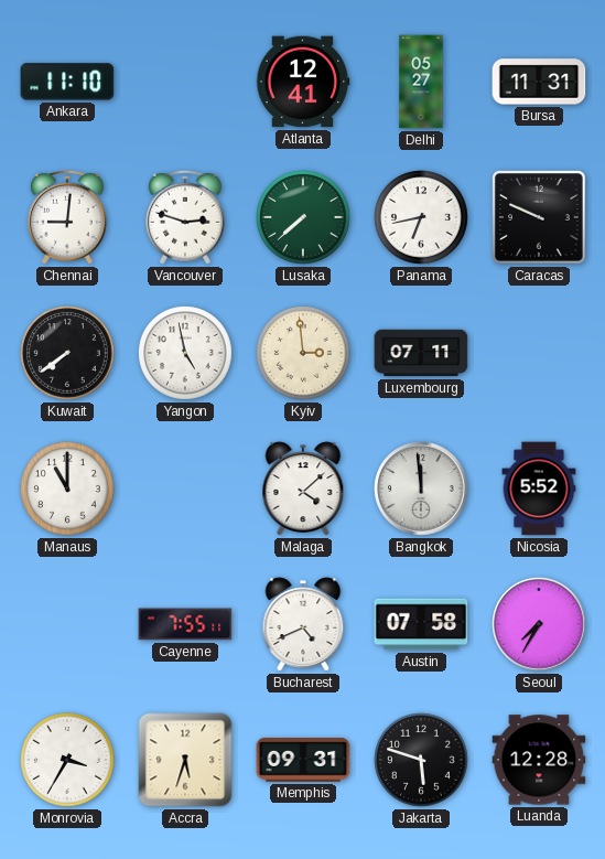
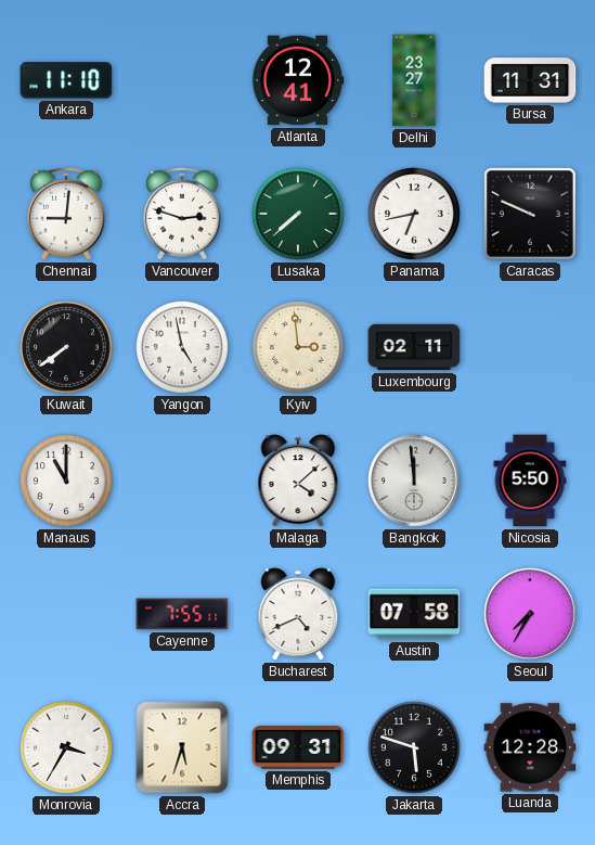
Delhi: 05:27 -> 23:27 (414, 80)
Luxembourg: 07:11 -> 02:11 (414, 347)
Nicosia: 5:52 -> 5:50 (530, 481)
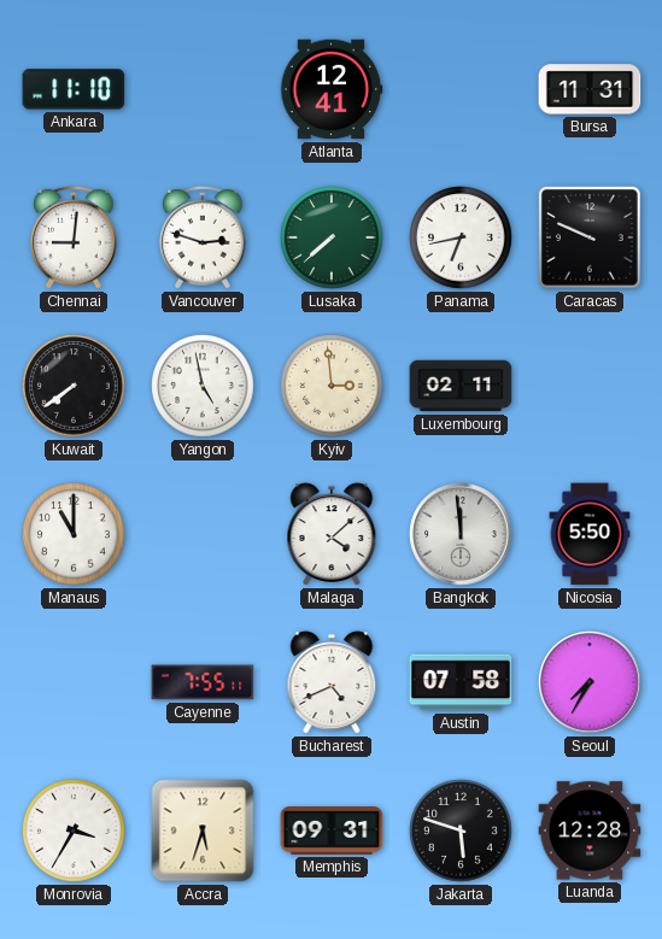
Delhi: 23:27 -> none (414, 80)
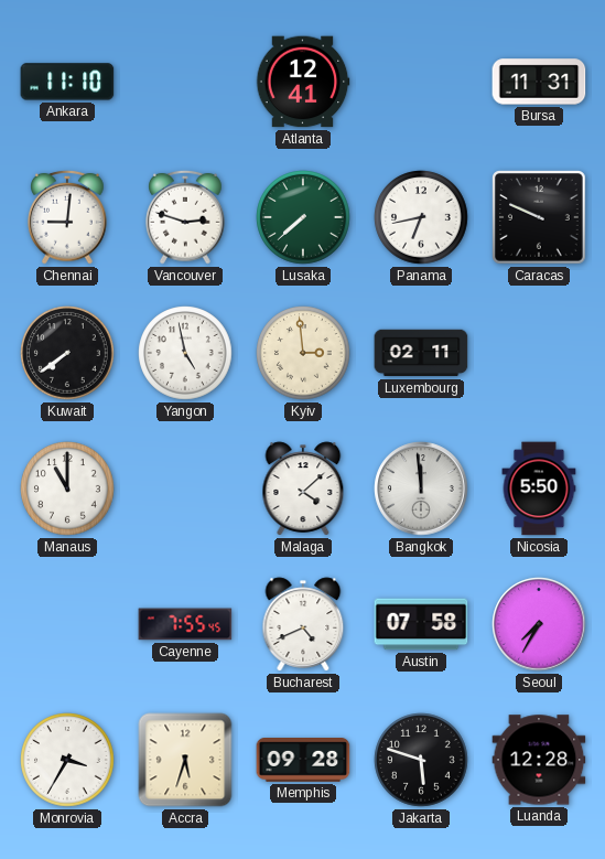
Cayenne: 7:55:11 -> 7:55:45 (185, 624)
Memphis: 09:31 -> 09:28 (303, 761)
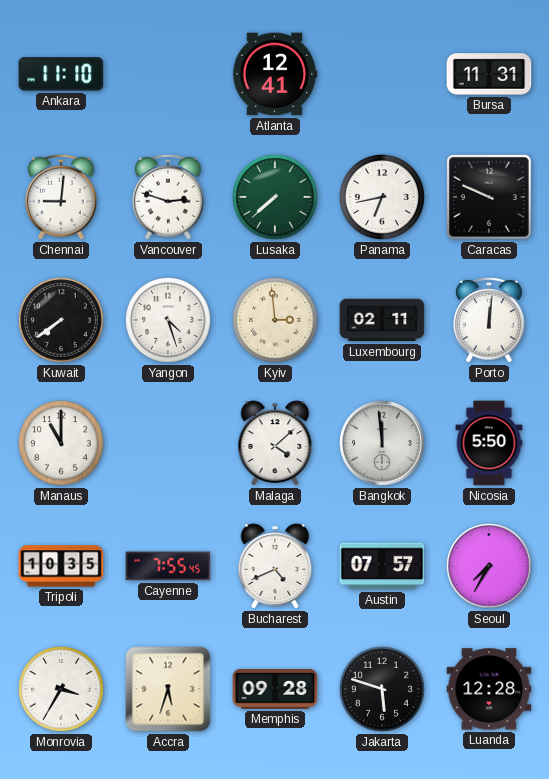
Yangon: 4:58 -> 4:27 (168, 320)
Porto: none -> 12:01 (489, 320)
Tripoli: none -> 10:35 (61, 566)
Austin: 07:58 -> 07:57 (382, 566)
